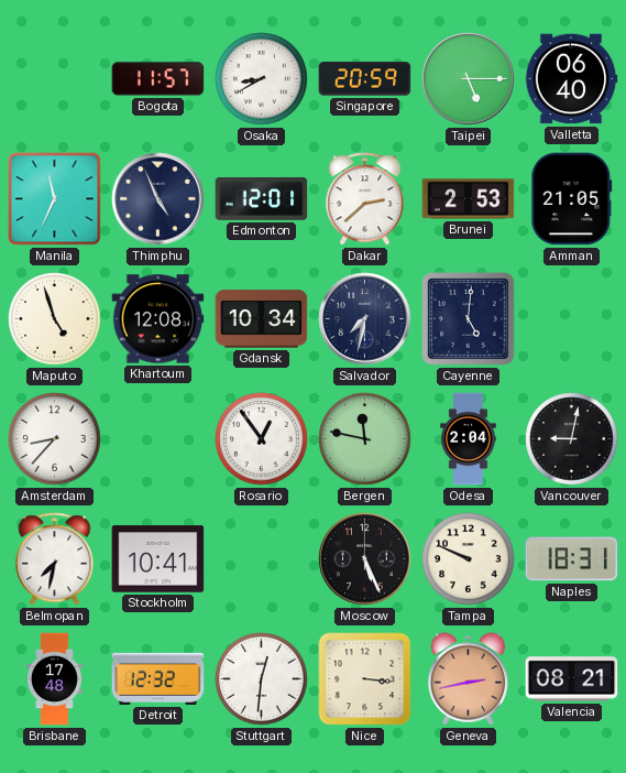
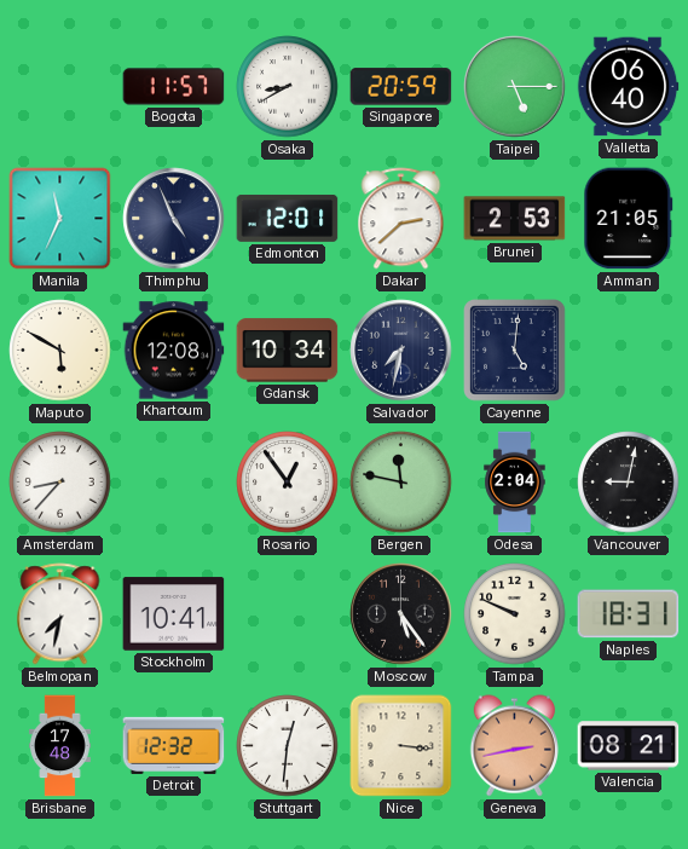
Maputo: 4:57 -> 5:50 (60, 351)
Moscow: 5:26 -> 5:24 (401, 614)
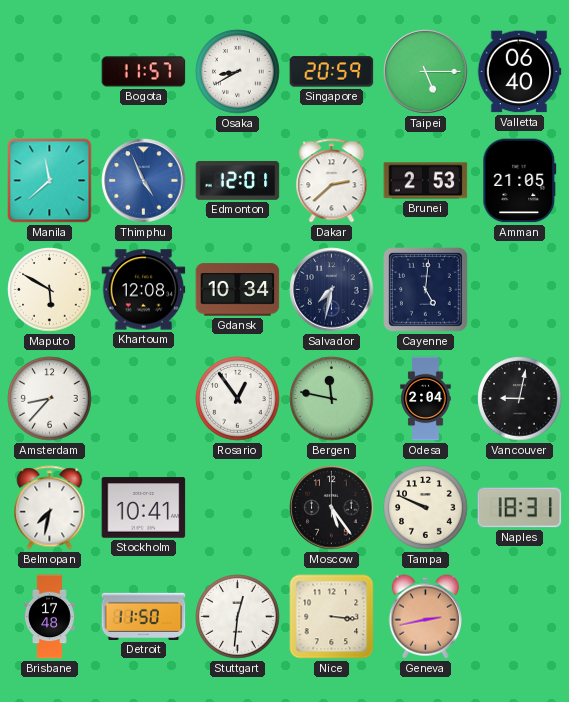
Manila: 11:34 -> 11:38 (50, 181)
Thimphu dial: navy -> blue (144, 181)
Detroit: 12:32 -> 11:50 (144, 616)
Valencia: 08:21 -> none (629, 746)
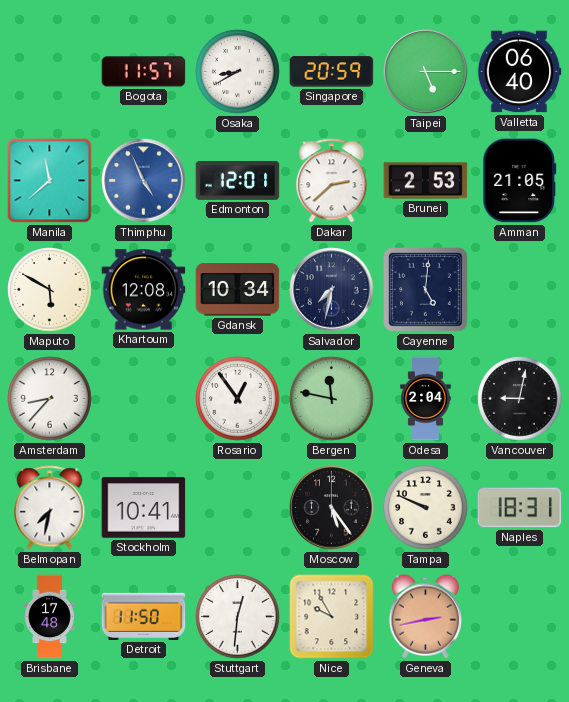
Nice: 3:16 -> 9:55 (332, 617)
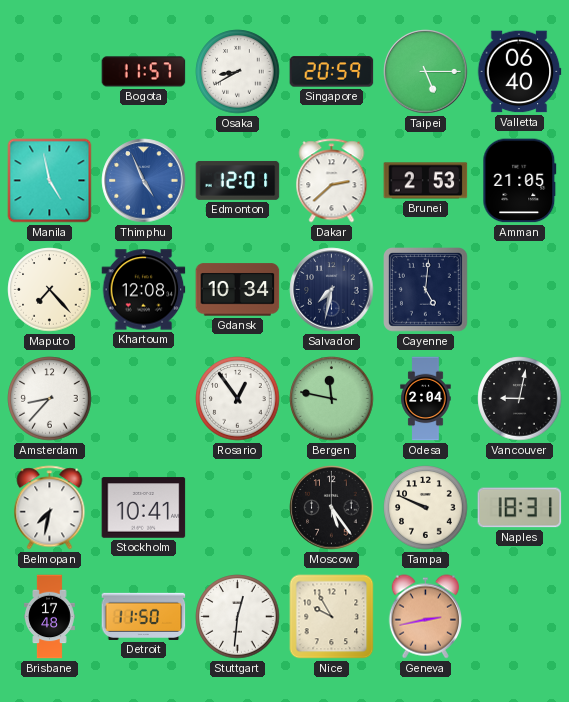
Manila: 11:38 -> 4:58 (50, 181)
Maputo: 5:50 -> 7:23 (50, 290)
